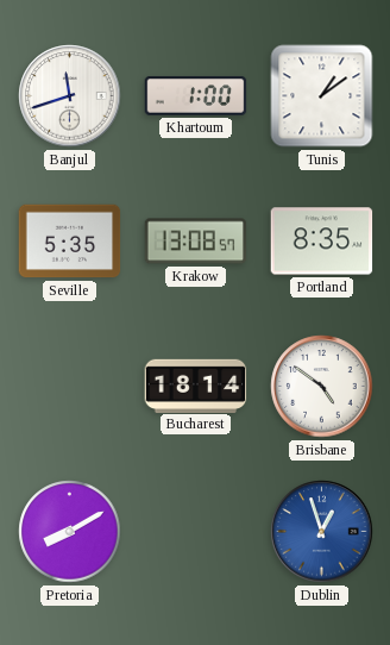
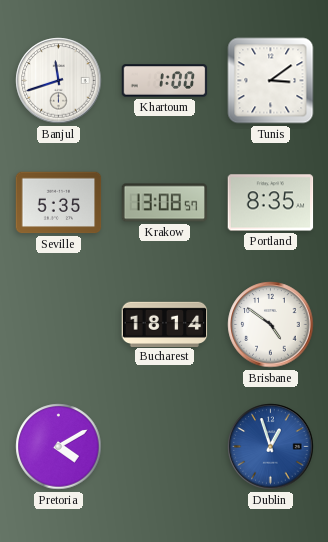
Tunis: 1:09 -> 3:09 (271, 81)
Pretoria: 8:10 -> 4:10 (59, 447)
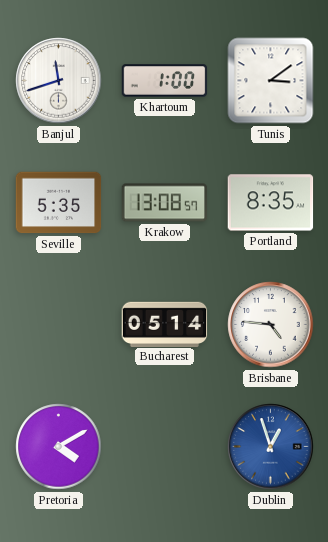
Bucharest: 18:14 -> 05:14 (165, 324)
Brisbane: 4:51 -> 4:46 (271, 325)
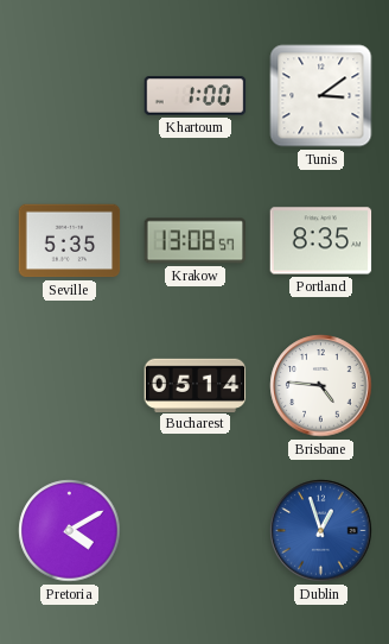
Banjul: 11:42 -> none (59, 81)
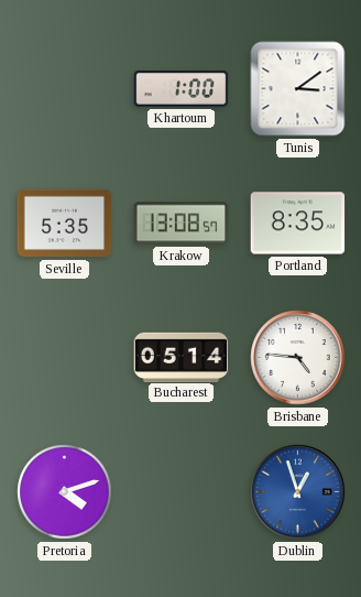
Pretoria: 4:10 -> 4:12 (65, 492)
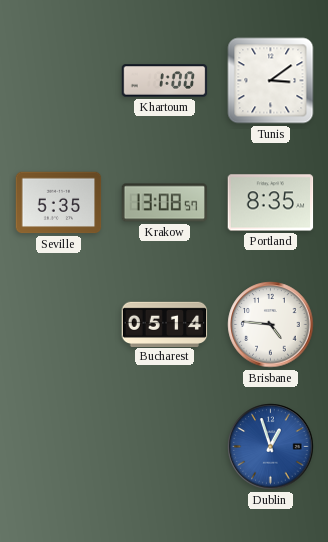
Pretoria: 4:12 -> none (65, 492)
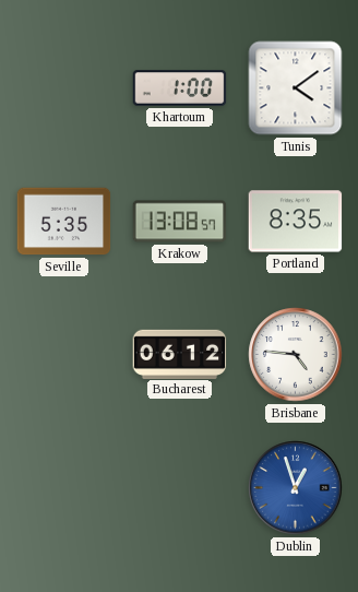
Tunis: 3:09 -> 4:09 (296, 88)
Bucharest: 05:14 -> 06:12 (180, 354)
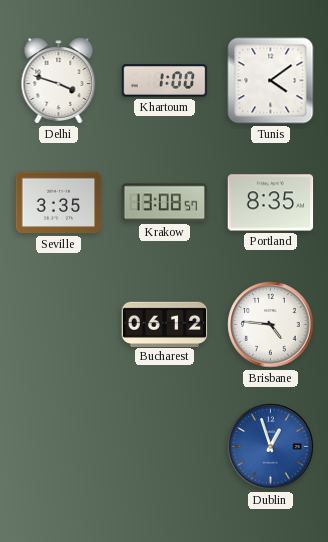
Delhi: none -> 3:48 (59, 81)
Seville: 5:35 -> 3:35 (59, 203)
